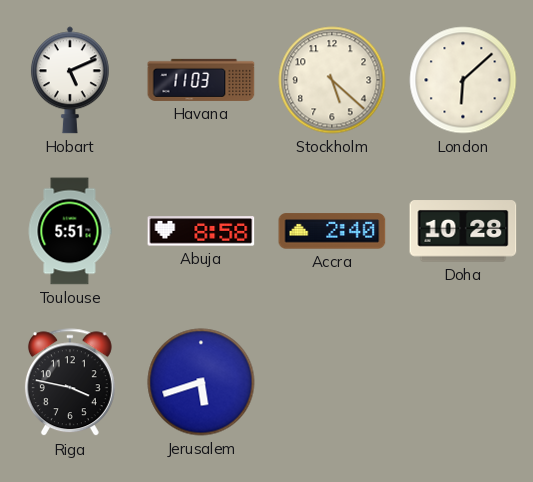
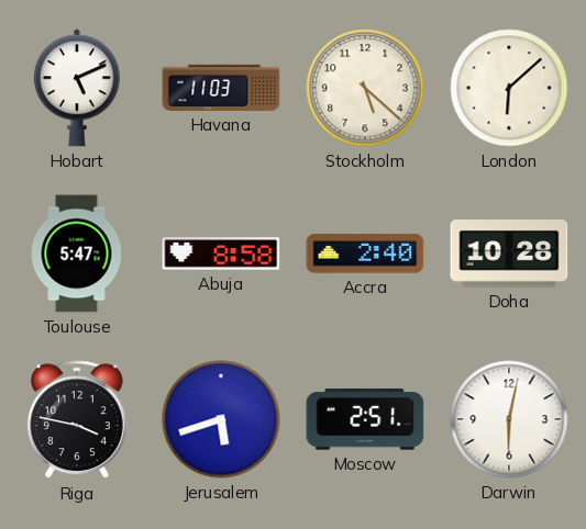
Toulouse: 5:51 -> 5:47 (77, 254)
Moscow: none -> 2:51 (365, 419)
Darwin: none -> 6:02 (509, 419)
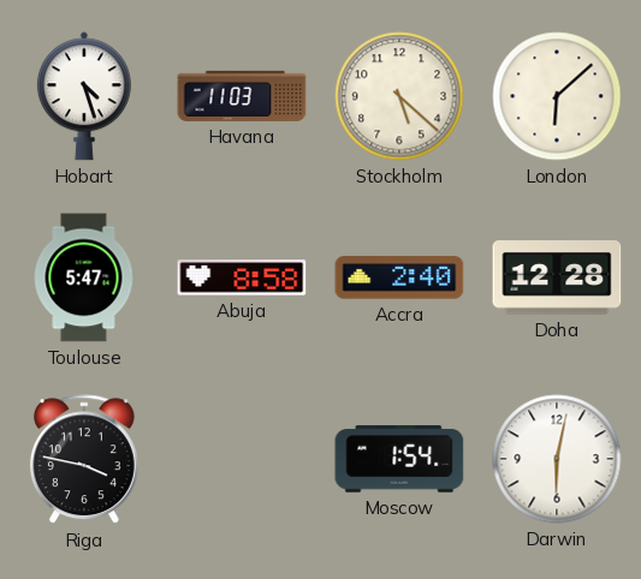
Hobart: 5:11 -> 4:27 (84, 96)
Doha: 10:28 -> 12:28 (557, 277)
Jerusalem: 5:42 -> none (221, 419)
Moscow: 2:51 -> 1:54 (399, 459)
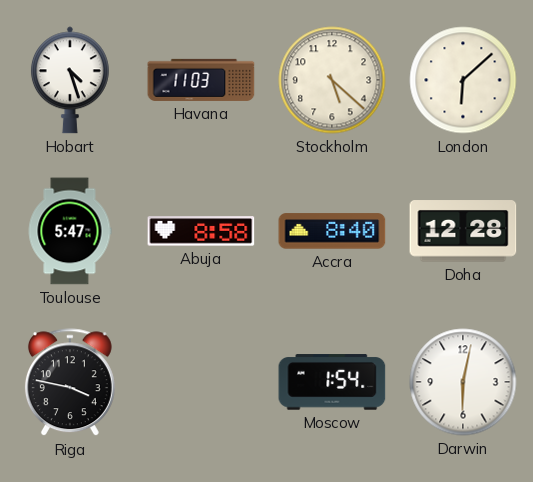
Accra: 2:40 -> 8:40 (332, 231)
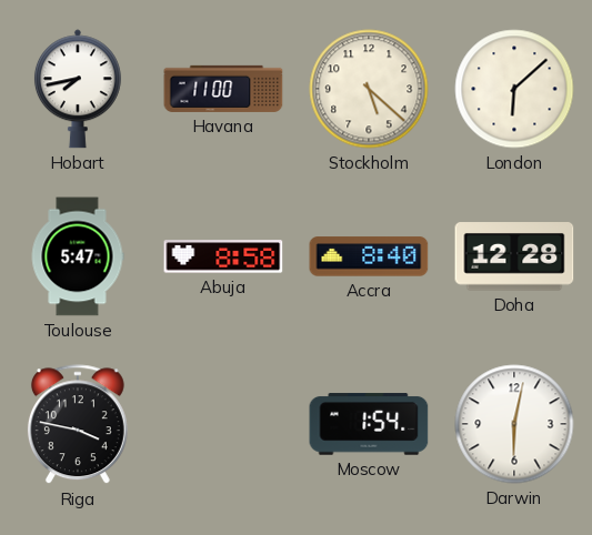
Hobart: 4:27 -> 7:43 (78, 89)
Havana: 11:03 -> 11:00 (223, 89)
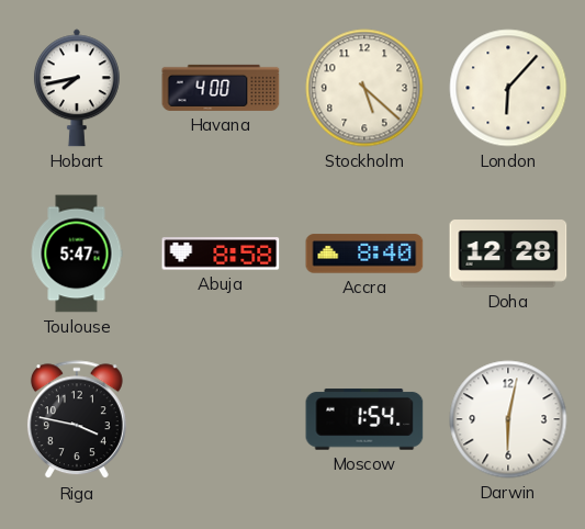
Havana: 11:00 -> 4:00 (221, 88)
London: 6:08 -> 6:07 (508, 88)
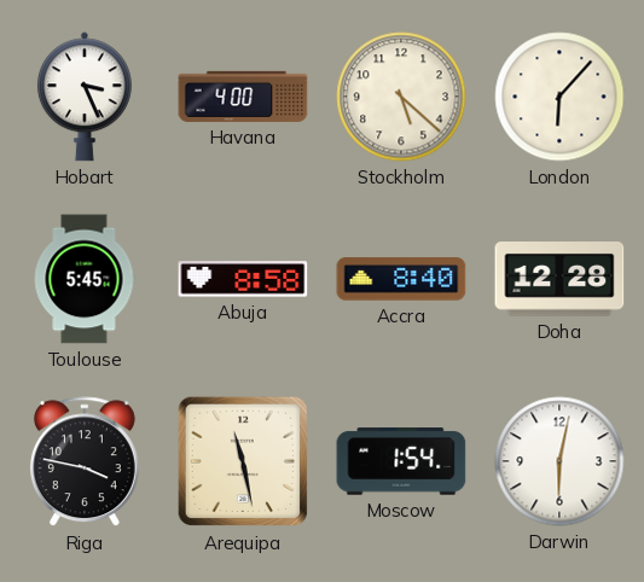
Hobart: 7:43 -> 3:26 (85, 97)
Toulouse: 5:47 -> 5:45 (85, 279)
Arequipa: none -> 11:28 (243, 461)
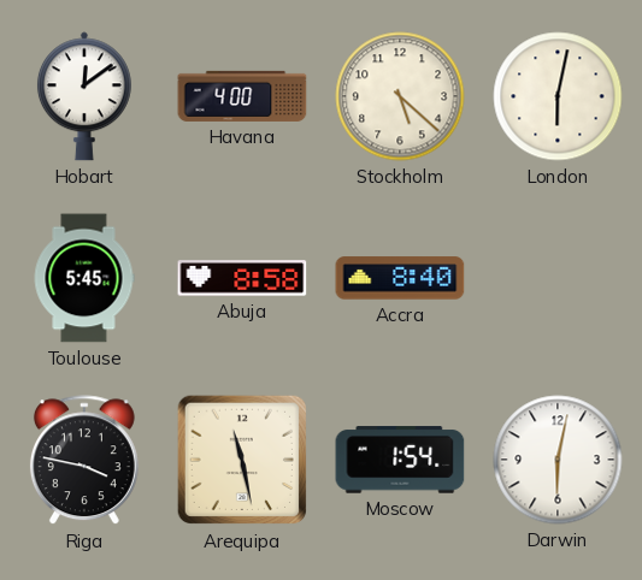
Hobart: 3:26 -> 12:09 (84, 96)
London: 6:07 -> 6:02 (558, 96)
Doha: 12:28 -> none (559, 279)
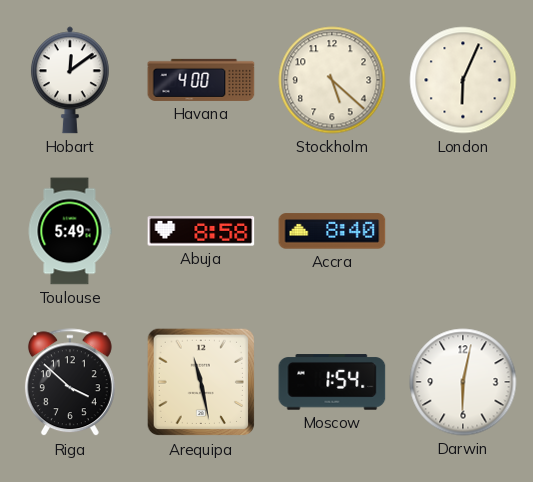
London: 6:02 -> 6:04 (463, 80)
Toulouse: 5:45 -> 5:49 (70, 231)
Riga: 3:47 -> 3:52 (70, 383)
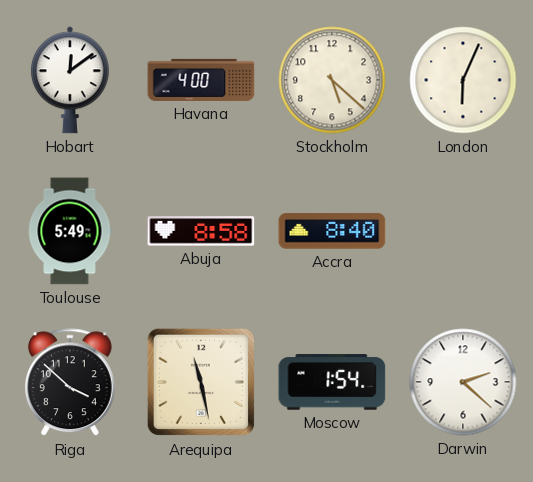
Darwin: 6:02 -> 2:22 (463, 382)
